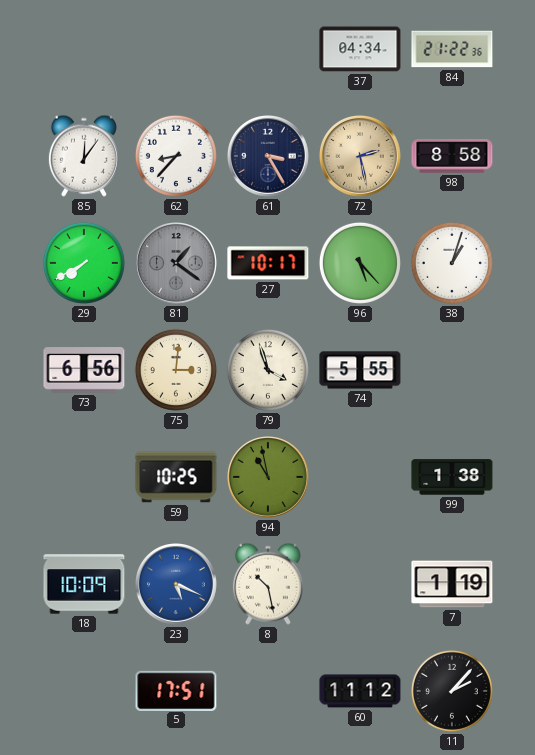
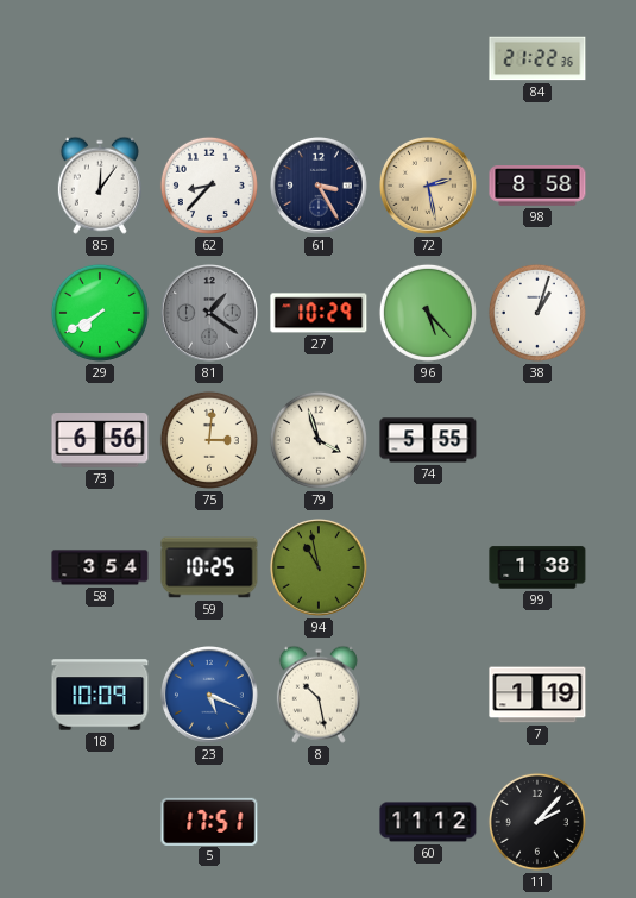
37: 04:34 -> none (360, 49)
27: 10:17 -> 10:29 (319, 313)
58: none -> 3:54 (100, 567)
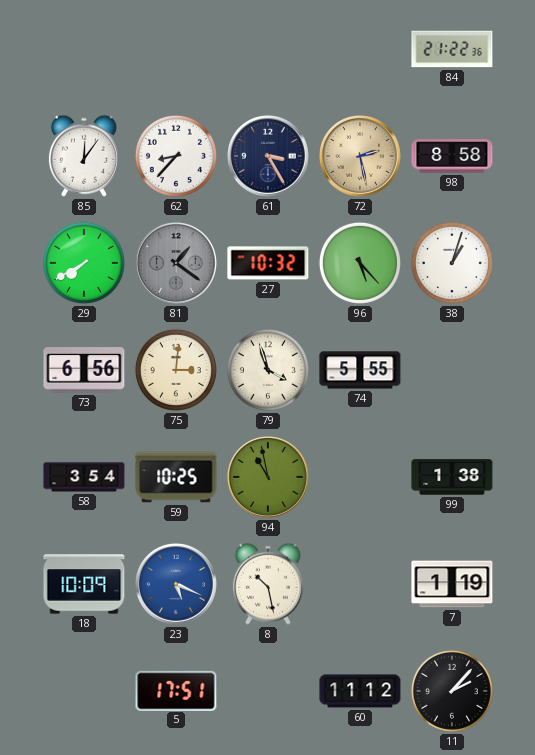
27: 10:29 -> 10:32 (268, 263)
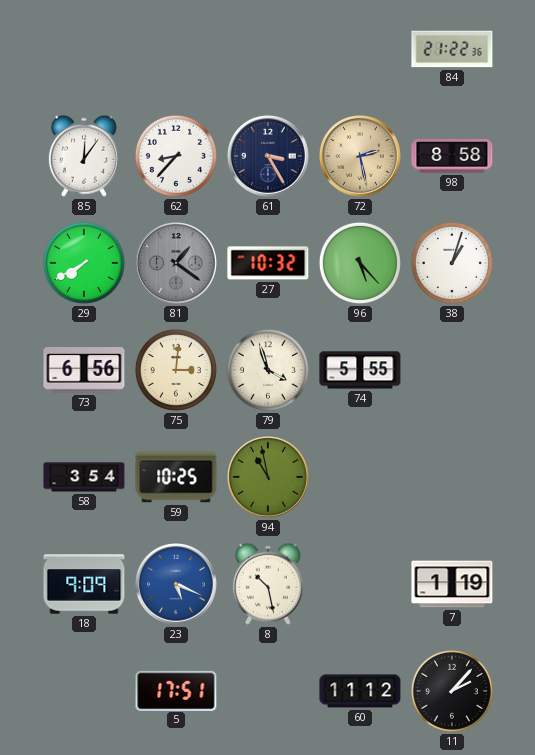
99: 1:38 -> none (452, 477)
18: 10:09 -> 9:09 (84, 584)
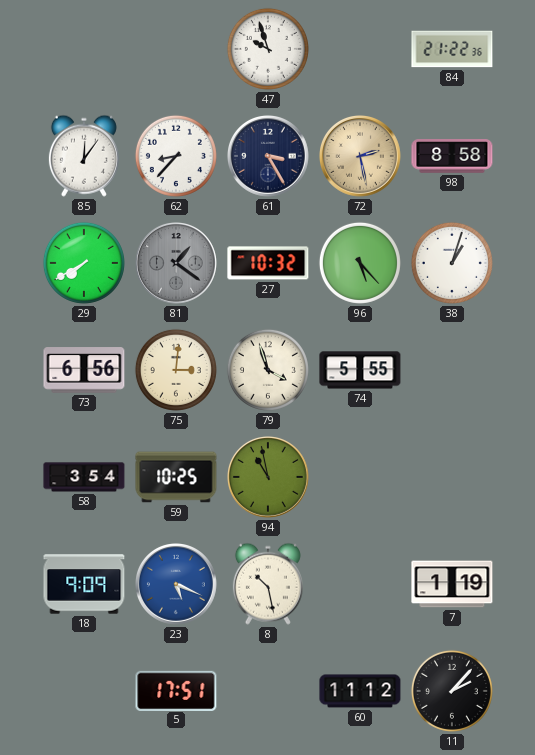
47: none -> 9:57 (268, 49)
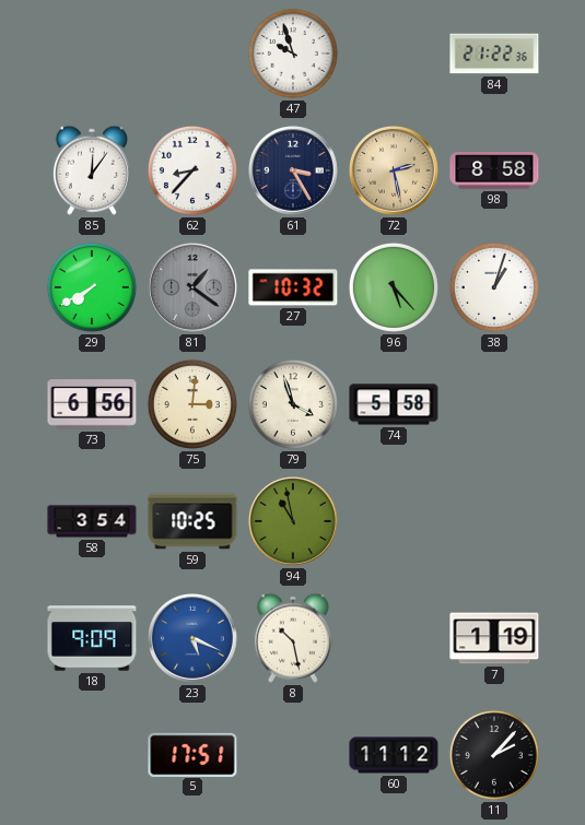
74: 5:55 -> 5:58 (394, 404)
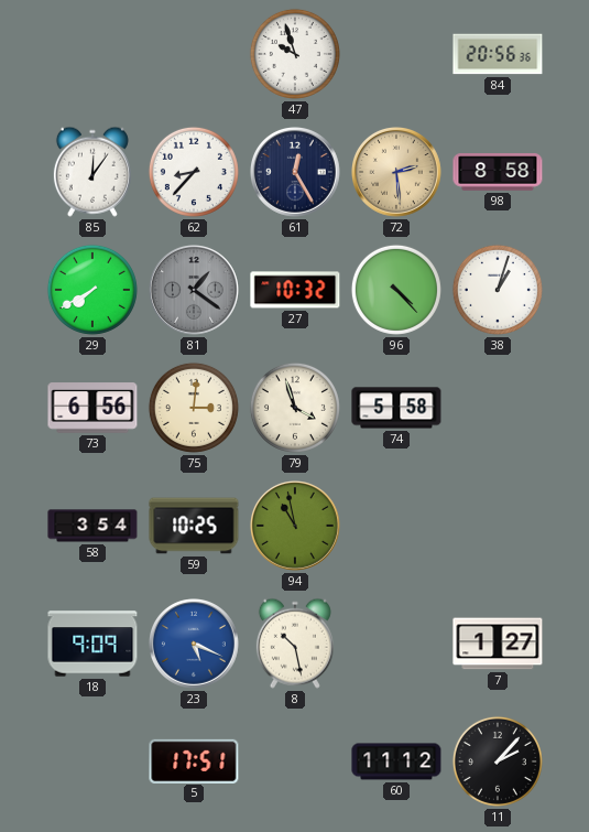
84: 21:22 -> 20:56 (498, 54)
61: 3:25 -> 12:25 (296, 173)
72: 2:28 -> 2:29 (397, 173)
96: 5:23 -> 4:23 (396, 290)
7: 1:19 -> 1:27 (498, 644)
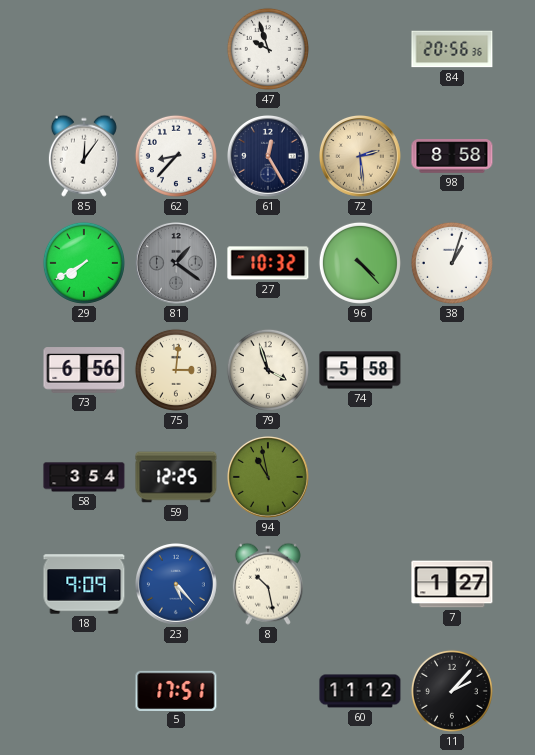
59: 10:25 -> 12:25 (176, 477)
23: 5:19 -> 5:23 (177, 585)
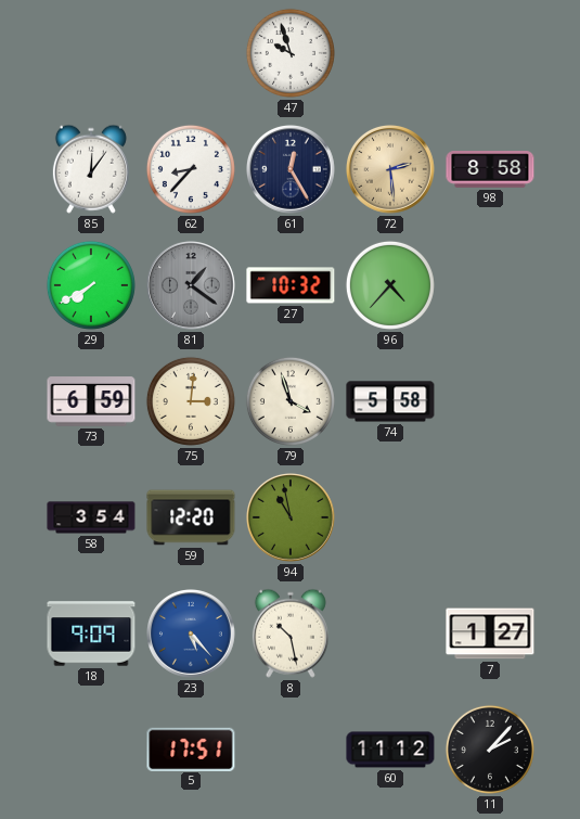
84: 20:56 -> none (452, 49)
96: 4:23 -> 4:37 (390, 285)
38: 1:03 -> none (452, 263)
73: 6:56 -> 6:59 (91, 401)
59: 12:25 -> 12:20 (191, 517)
